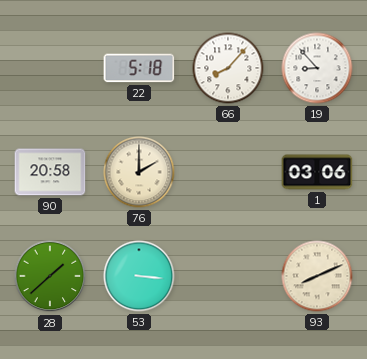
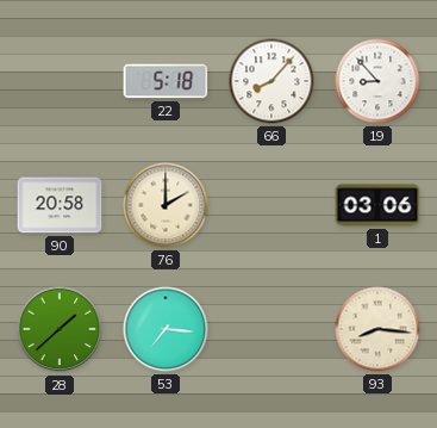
53: 3:16 -> 7:16 (166, 329)
93: 8:11 -> 8:16 (377, 329)
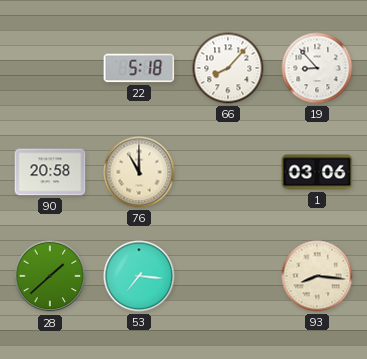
76: 2:00 -> 11:00 (139, 172)
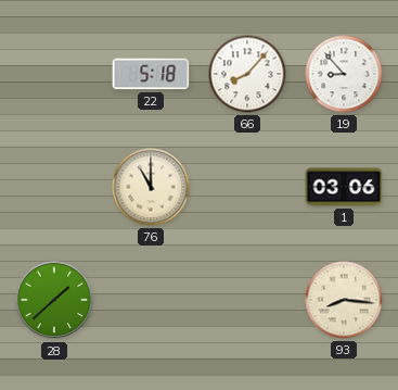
90: 20:58 -> none (50, 172)
53: 7:16 -> none (139, 276)
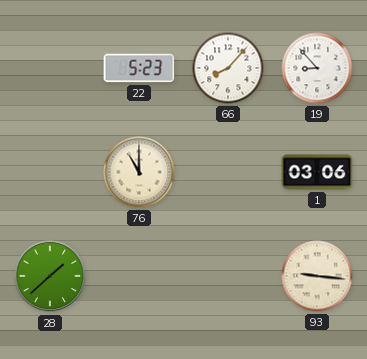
22: 5:18 -> 5:23 (139, 68)
93: 8:16 -> 9:16 (317, 276)
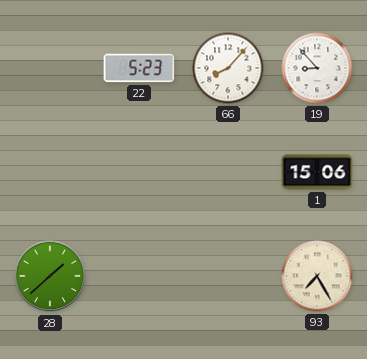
76: 11:00 -> none (139, 172)
1: 03:06 -> 15:06 (317, 172)
93: 9:16 -> 7:25 (317, 276)
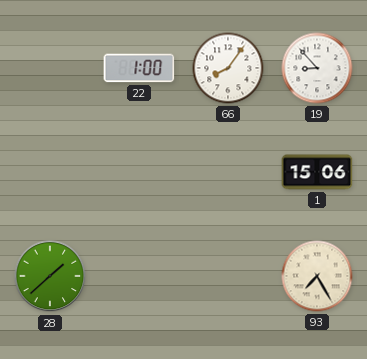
22: 5:23 -> 1:00 (139, 68)
66: 8:07 -> 8:06 (228, 68)
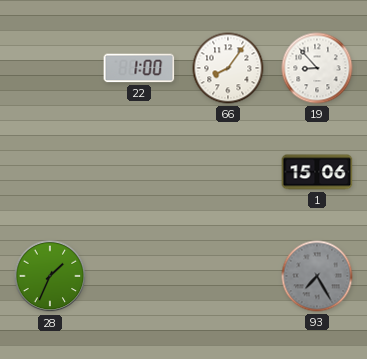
28: 1:38 -> 1:34 (50, 276)
93 dial: cream -> grey (317, 276)
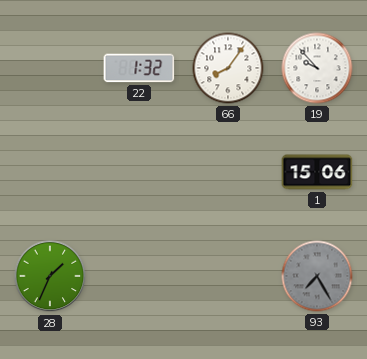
22: 1:00 -> 1:32 (139, 68)
19: 8:53 -> 9:53 (317, 68)
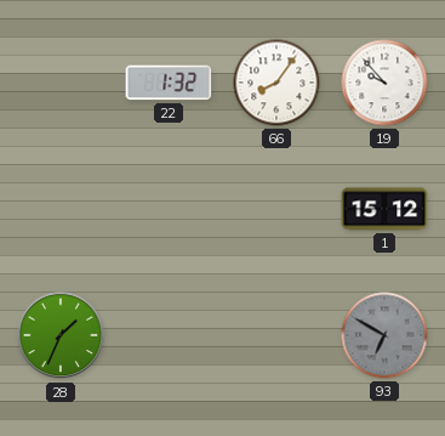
1: 15:06 -> 15:12 (384, 209)
93: 7:25 -> 6:50 (384, 335)
